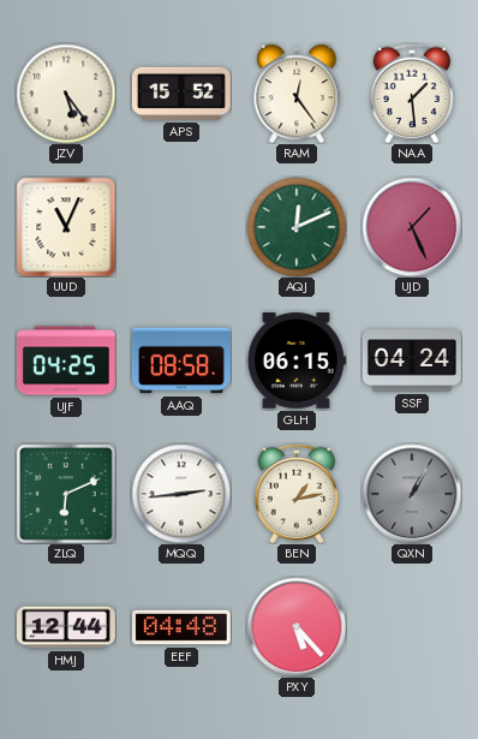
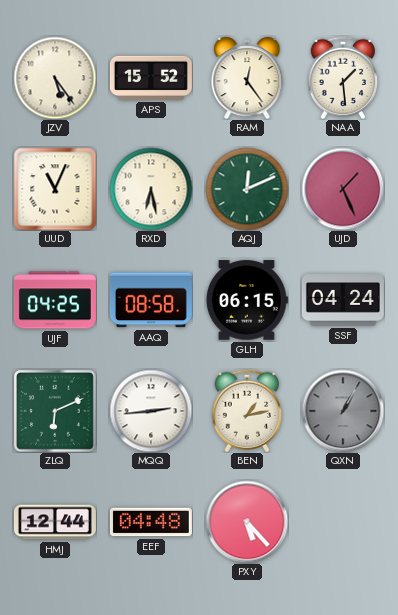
RXD: none -> 6:28 (151, 189)
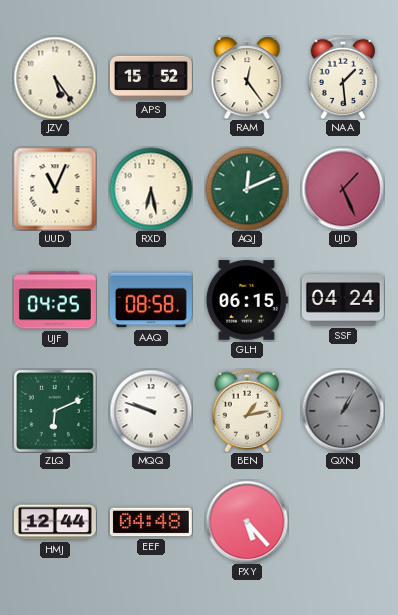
MQQ: 2:44 -> 9:48 (151, 411)
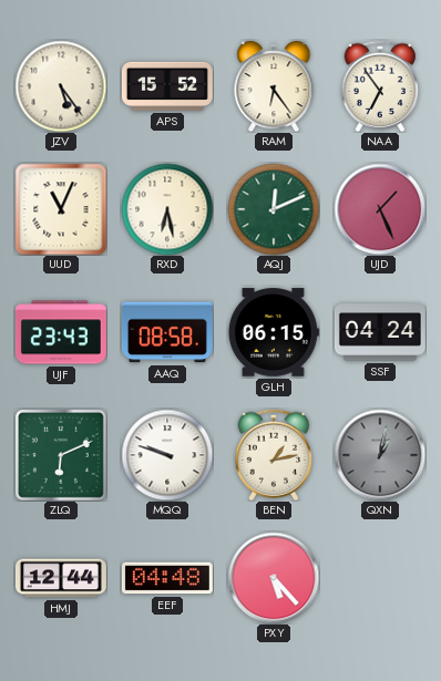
RAM: 12:24 -> 6:24 (274, 86)
NAA: 1:29 -> 6:54 (380, 85)
UJF: 04:25 -> 23:43 (61, 332)
QXN: 1:05 -> 1:02 (380, 455)
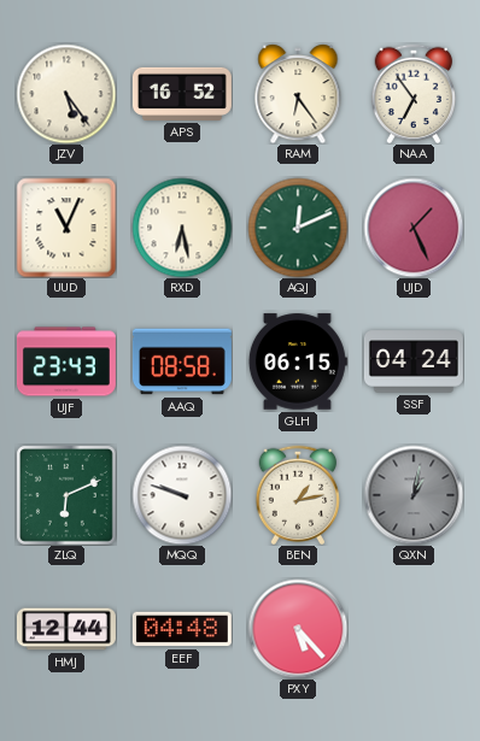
APS: 15:52 -> 16:52 (182, 94)
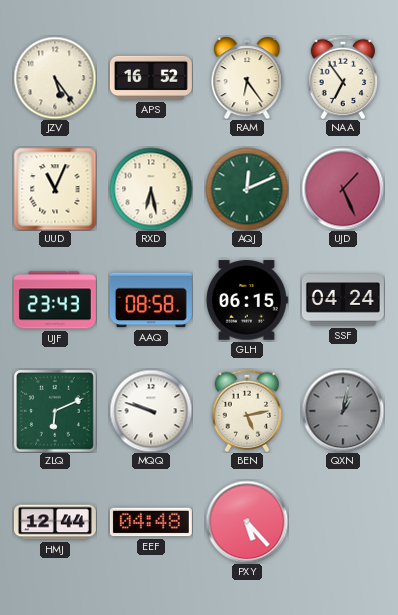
BEN: 1:13 -> 5:13 (247, 410)
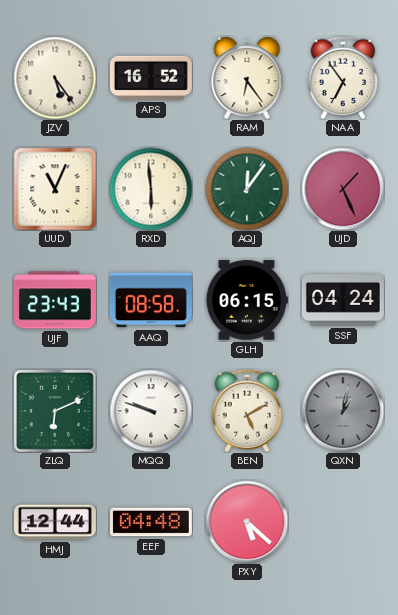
RXD: 6:28 -> 5:59 (151, 189)
AQJ: 12:11 -> 12:06 (247, 189)
BEN: 5:13 -> 5:10 (247, 410)
PXY: 5:23 -> 5:22 (247, 522)
